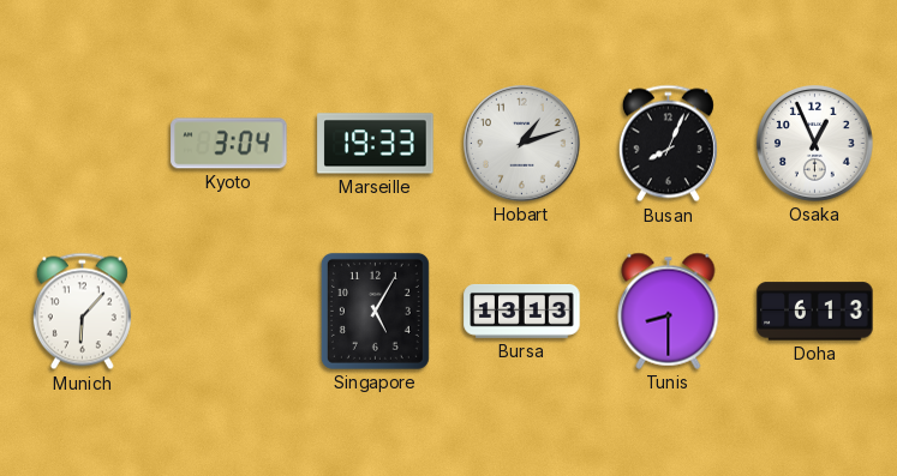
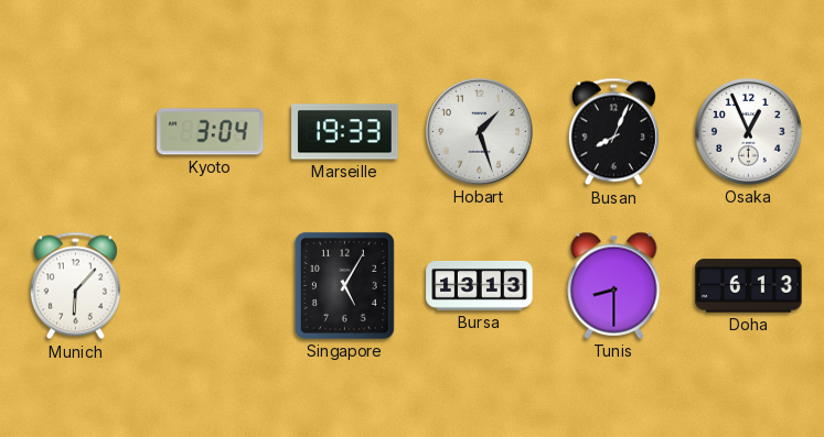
Hobart: 1:12 -> 1:27 (480, 132)
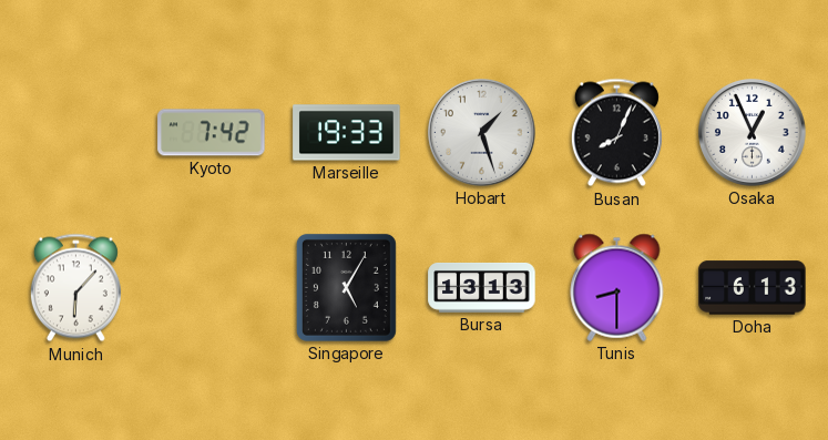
Kyoto: 3:04 -> 7:42 (212, 133)
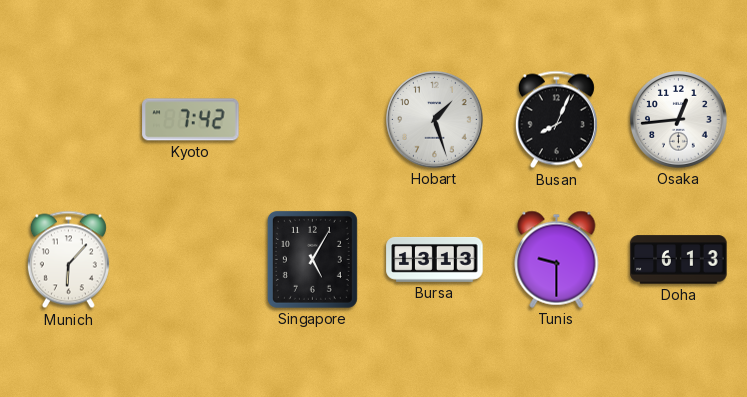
Marseille: 19:33 -> none (347, 133)
Osaka: 12:56 -> 12:44 (679, 120)
Tunis: 8:30 -> 9:30 (557, 259)
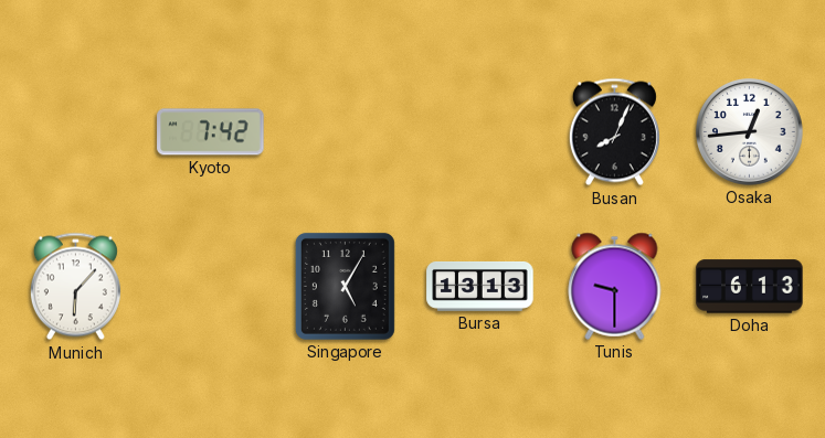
Hobart: 1:27 -> none (435, 120)
